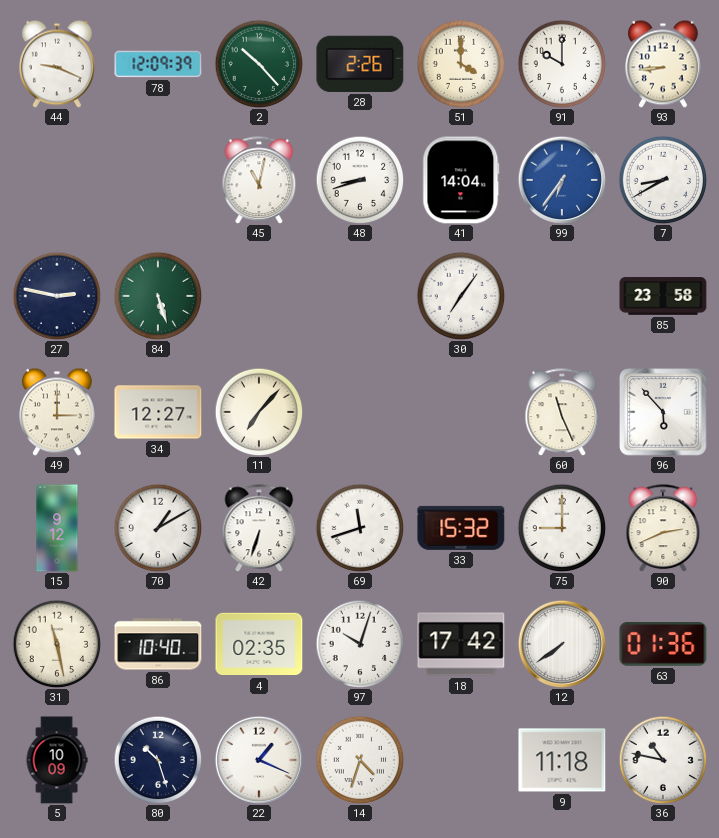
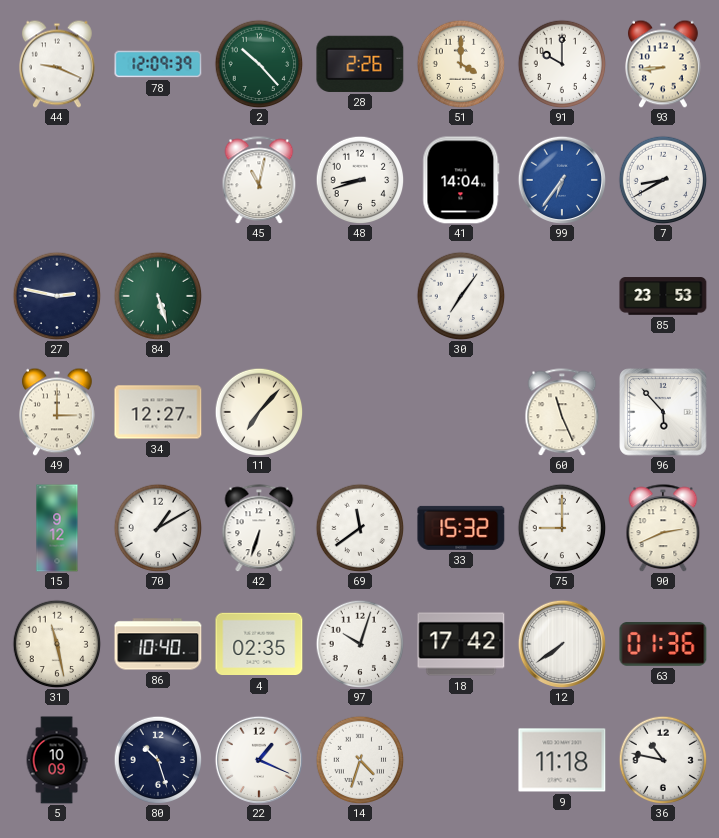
85: 23:58 -> 23:53 (663, 296)
69: 11:42 -> 11:39 (360, 528)
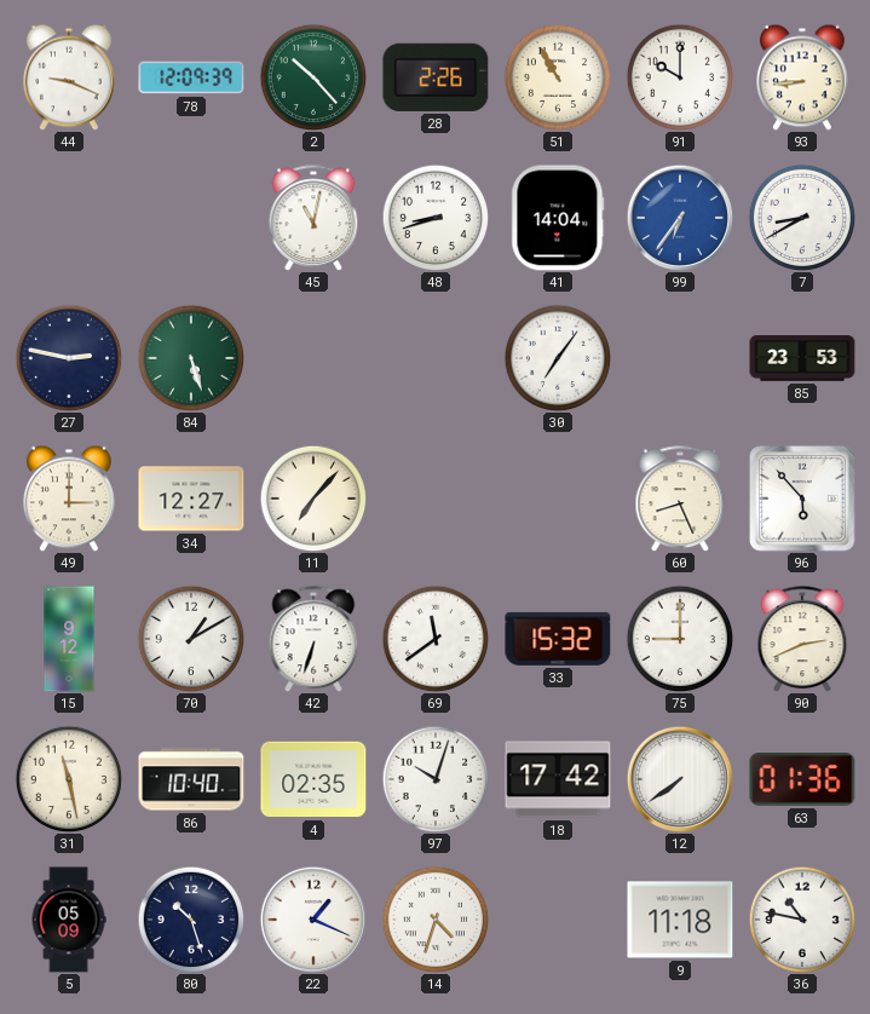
51: 4:00 -> 10:55 (558, 77)
60: 11:26 -> 8:26 (680, 499)
5: 10:09 -> 05:09 (69, 920)
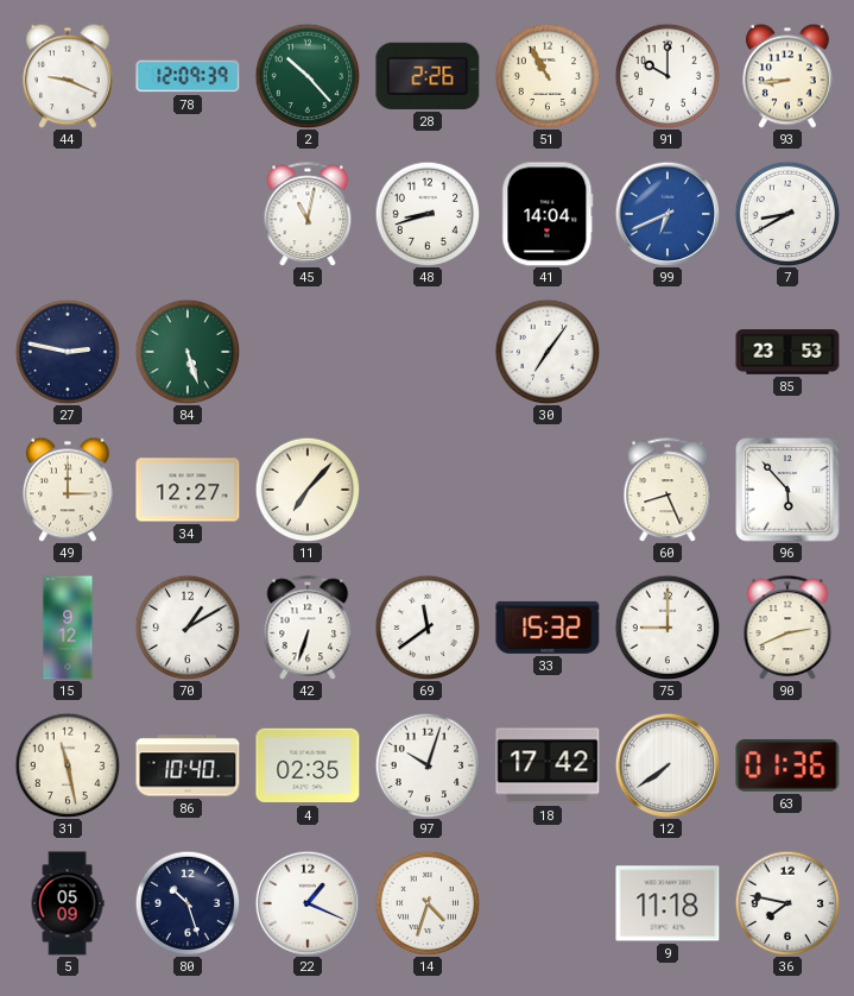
99: 6:36 -> 6:41 (666, 213)
36: 10:47 -> 7:47 (787, 903)
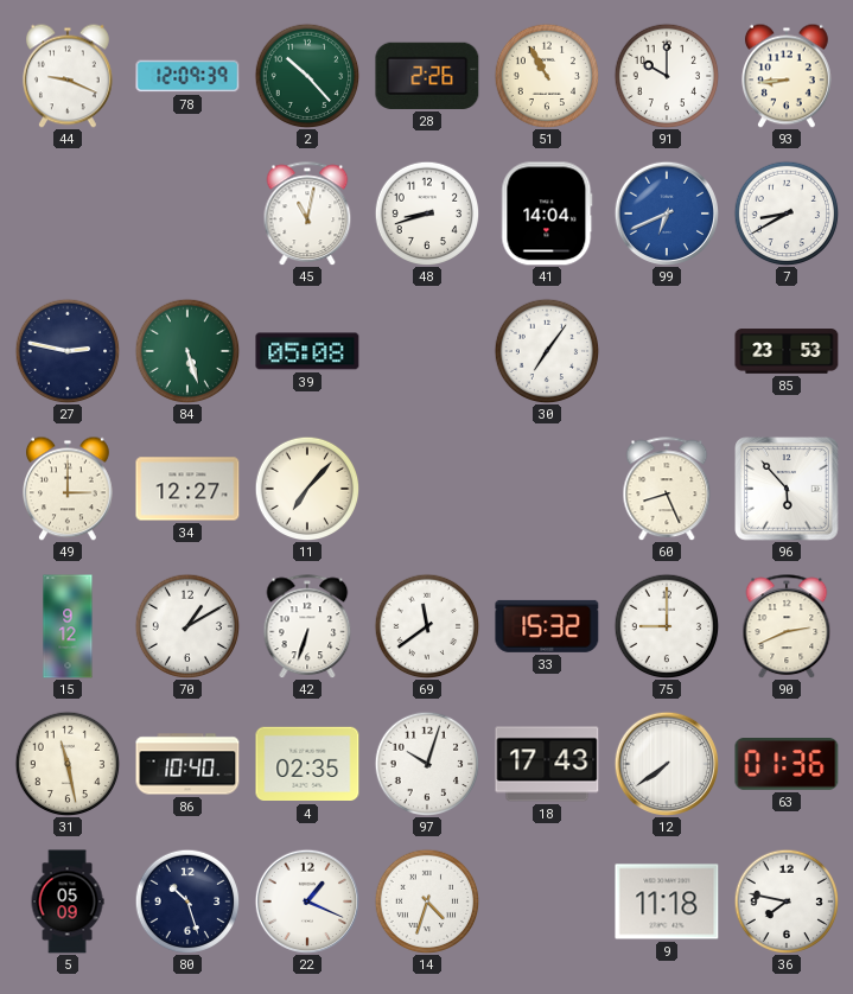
39: none -> 05:08 (307, 351)
18: 17:42 -> 17:43 (547, 764)
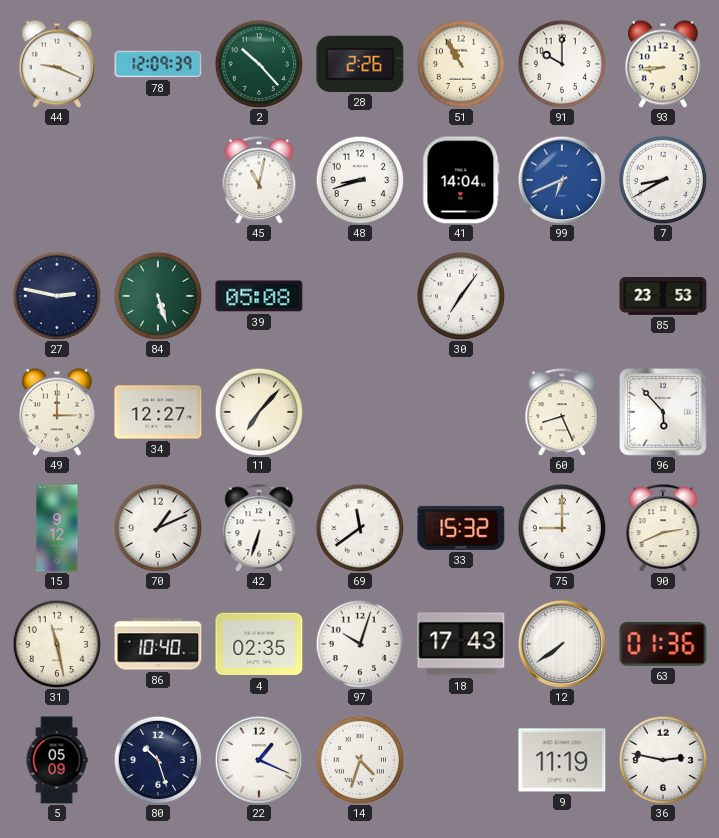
70: 1:10 -> 1:11 (158, 528)
9: 11:18 -> 11:19 (562, 760)
36: 7:47 -> 2:47 (663, 760)
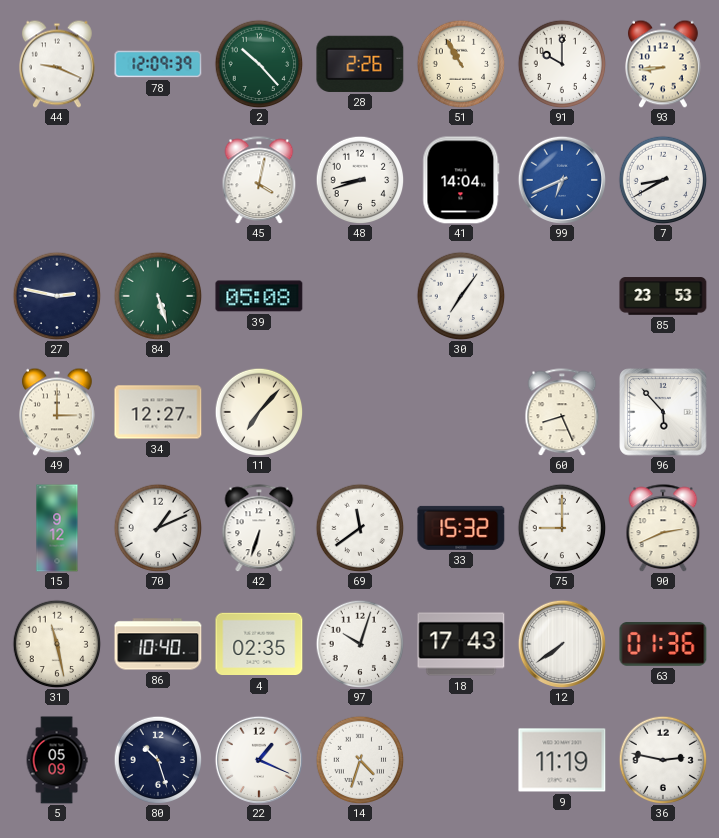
45: 11:02 -> 4:02 (259, 180)
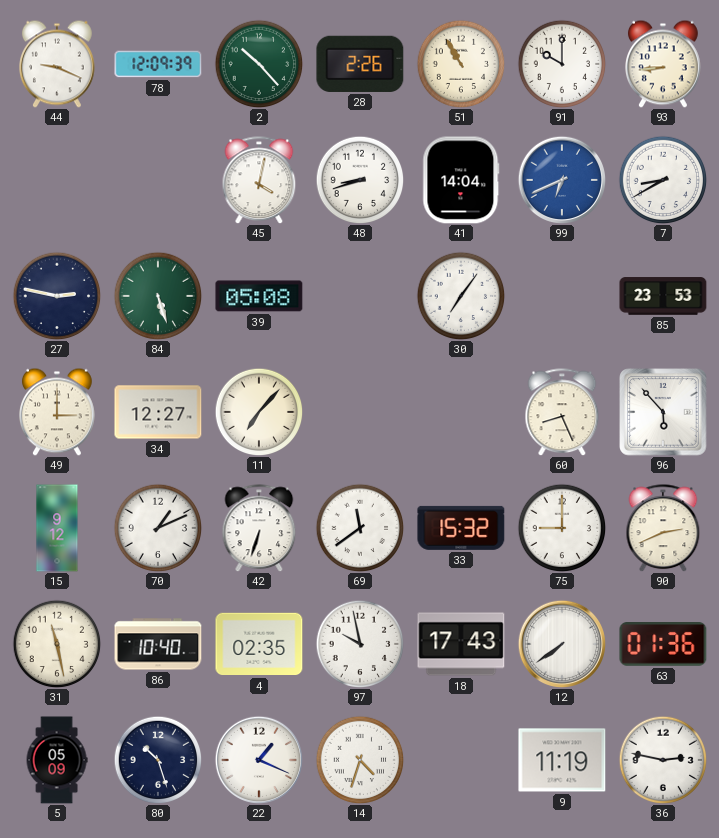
97: 10:03 -> 9:58 (360, 644)
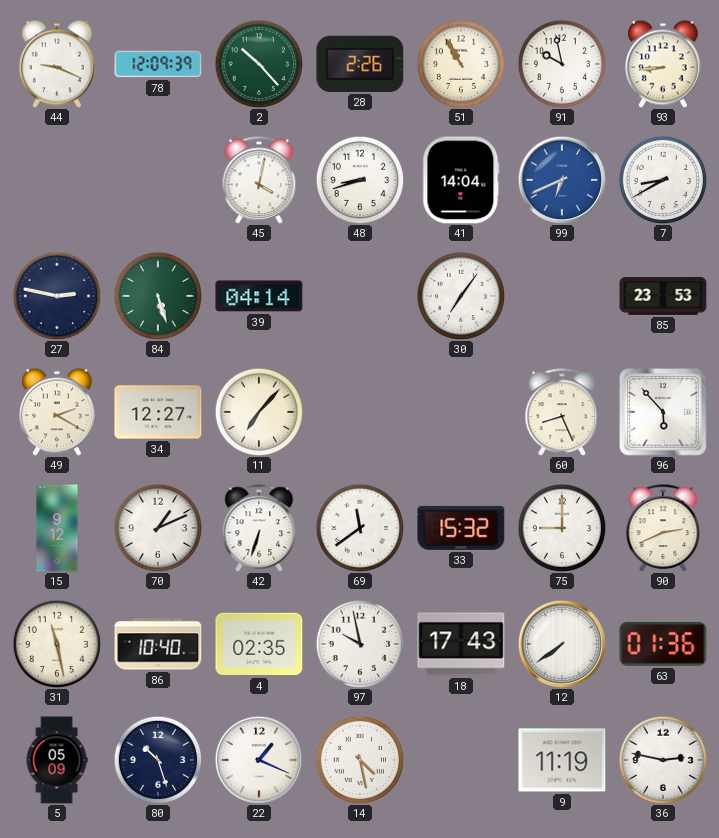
91: 10:00 -> 9:58 (562, 64)
39: 05:08 -> 04:14 (259, 296)
49: 3:00 -> 2:20 (58, 412)
14: 4:33 -> 4:28 (360, 760)
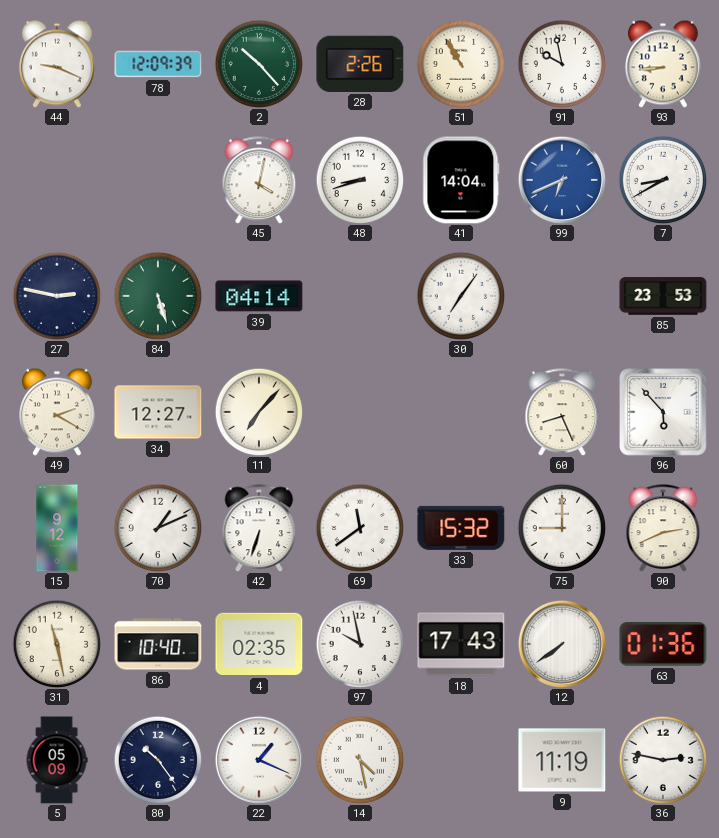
80: 10:27 -> 10:24 (158, 760)
